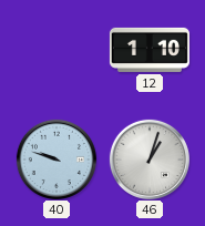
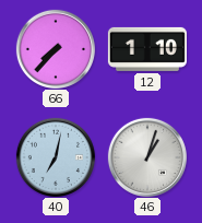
66: none -> 7:37 (56, 48)
40: 9:48 -> 7:02 (56, 156)
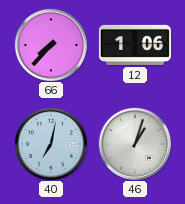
12: 1:10 -> 1:06 (135, 45)
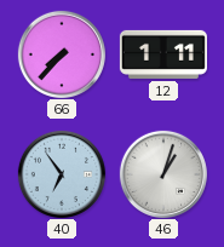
12: 1:06 -> 1:11 (163, 54)
40: 7:02 -> 6:54 (62, 173)
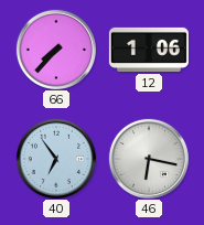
12: 1:11 -> 1:06 (149, 50)
46: 1:03 -> 6:17 (149, 158)
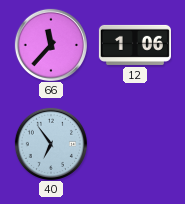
66: 7:37 -> 11:37 (51, 44)
46: 6:17 -> none (149, 158)
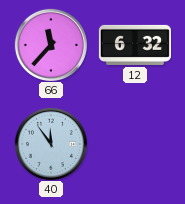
12: 1:06 -> 6:32 (135, 45)
40: 6:54 -> 11:54 (51, 143)
